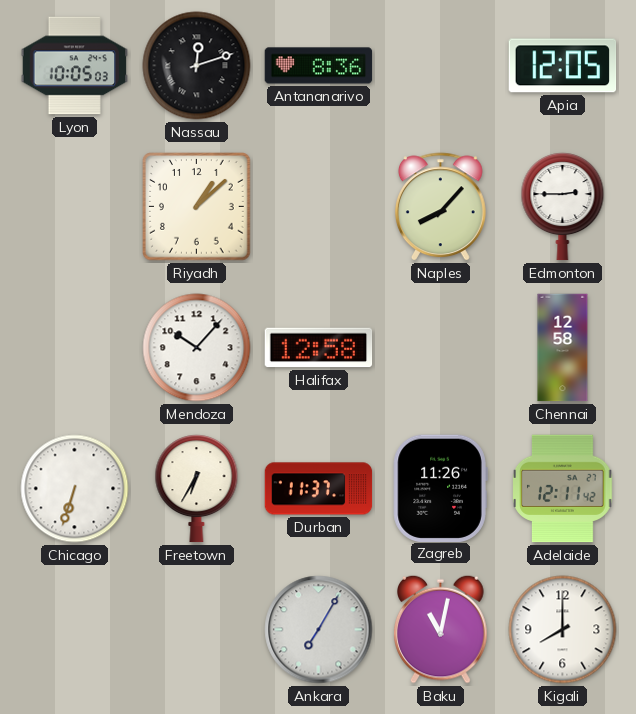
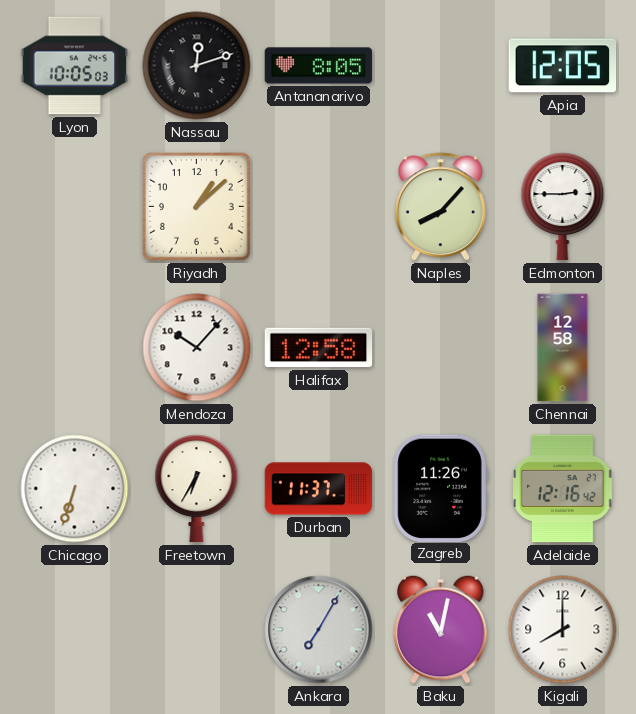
Antananarivo: 8:36 -> 8:05 (319, 66)
Adelaide: 12:11 -> 12:16 (563, 489)
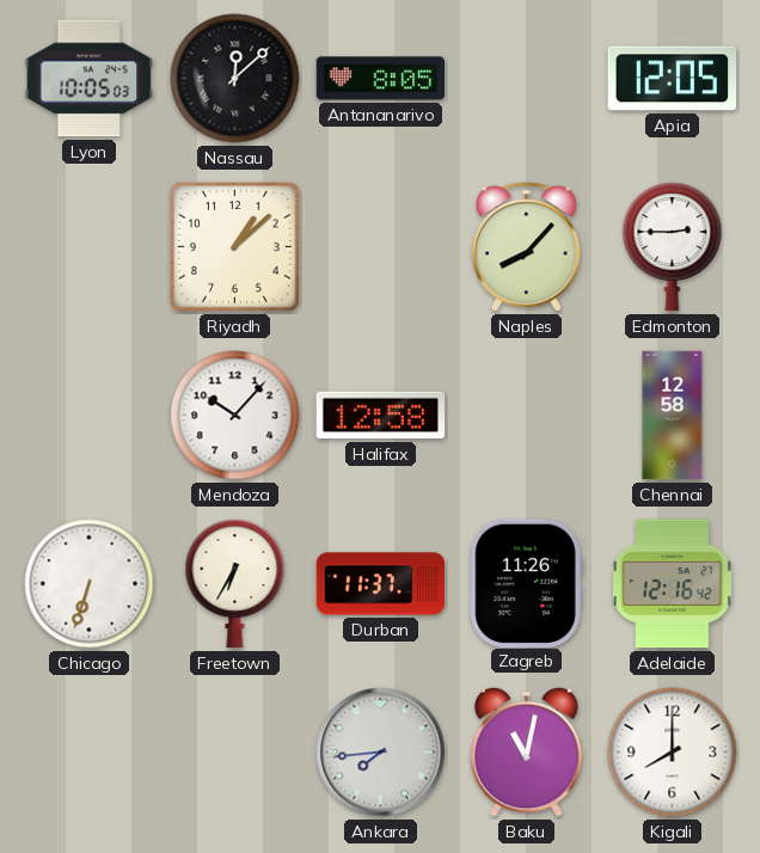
Nassau: 12:12 -> 12:08 (235, 79)
Ankara: 7:05 -> 7:44 (381, 753)
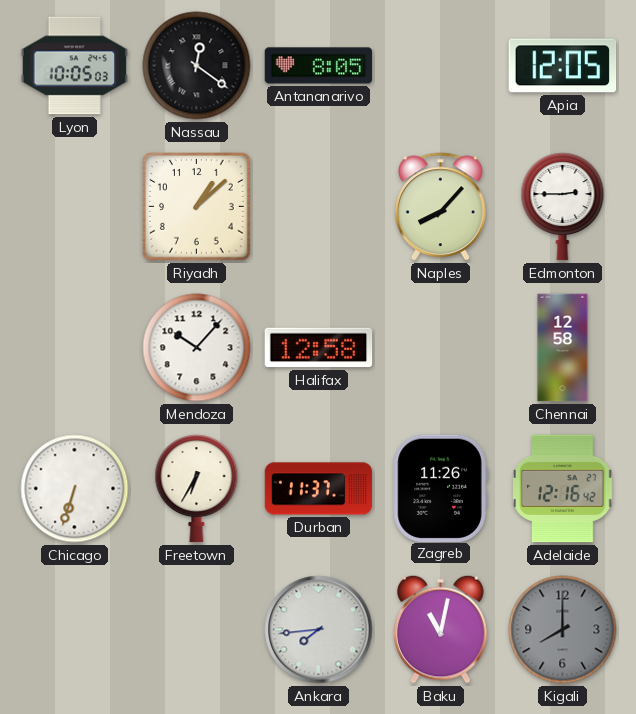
Nassau: 12:08 -> 12:21 (197, 66)
Kigali dial: white -> grey (563, 630)
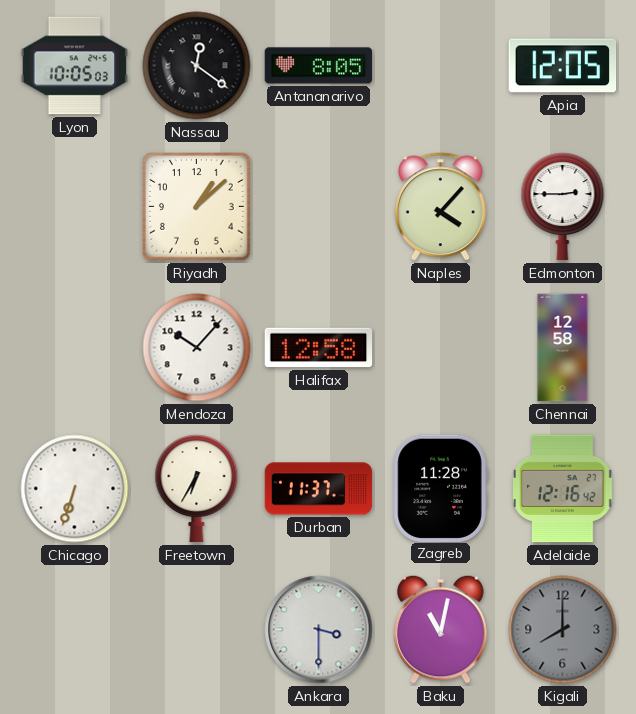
Naples: 8:07 -> 4:07 (440, 207)
Zagreb: 11:26 -> 11:28 (440, 488)
Ankara: 7:44 -> 3:30 (319, 630)
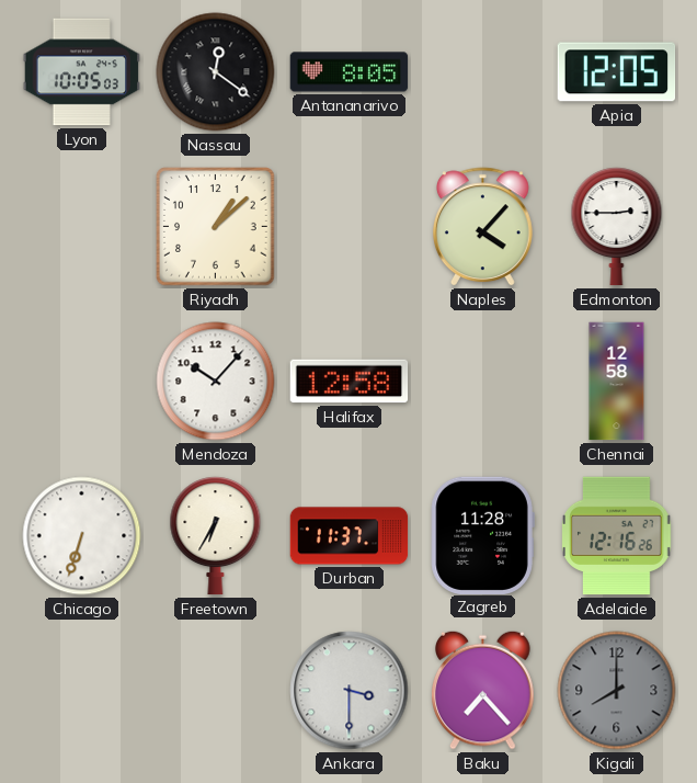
Adelaide: 12:16:42 -> 12:16:26 (617, 536)
Baku: 11:02 -> 7:23 (483, 690)
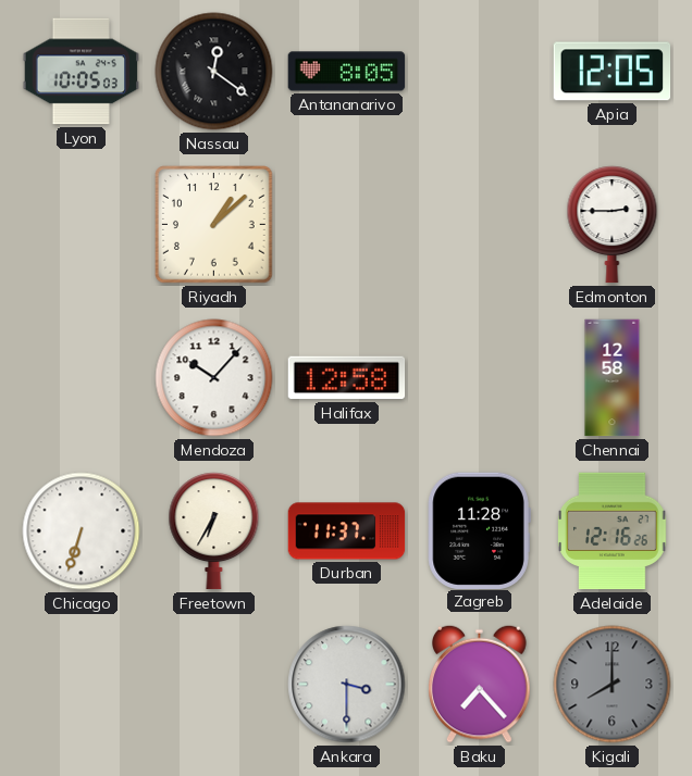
Naples: 4:07 -> none (482, 227)
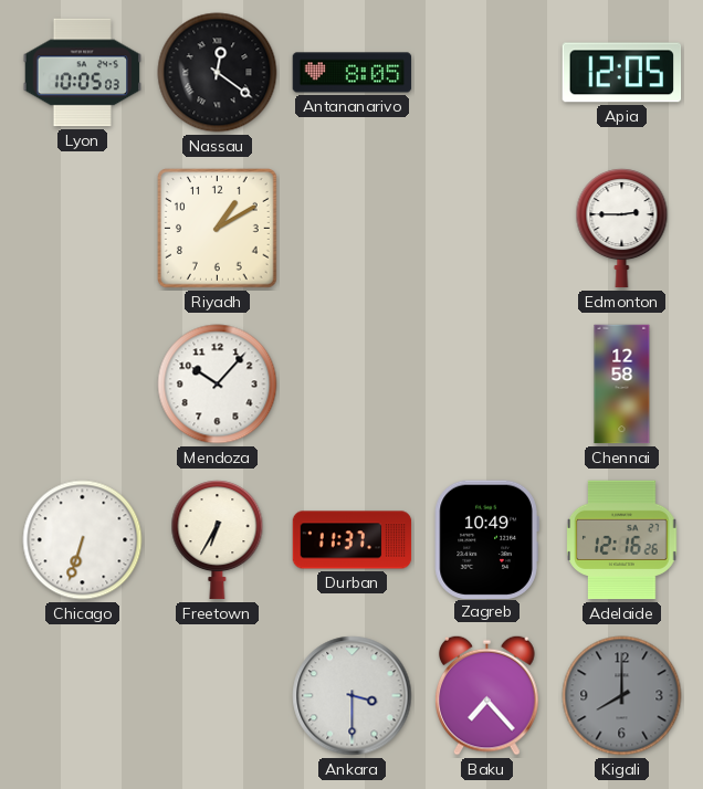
Riyadh: 1:08 -> 1:10 (218, 229)
Halifax: 12:58 -> none (347, 378)
Zagreb: 11:28 -> 10:49 (486, 539)
